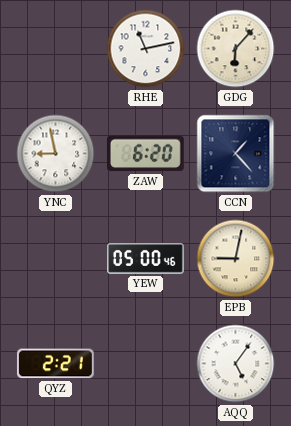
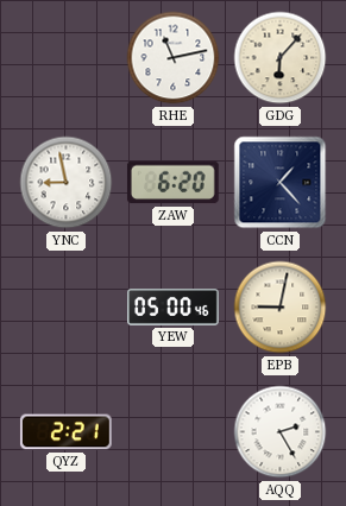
AQQ: 5:06 -> 2:25 (281, 432)
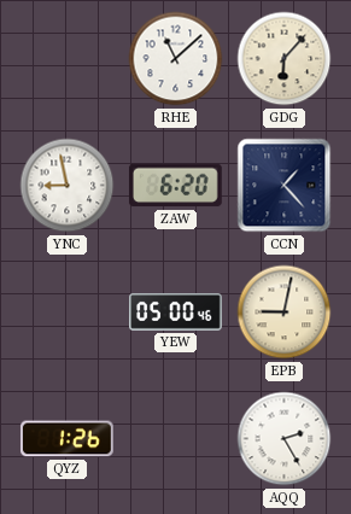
RHE: 11:13 -> 11:08 (176, 59)
QYZ: 2:21 -> 1:26 (68, 439)
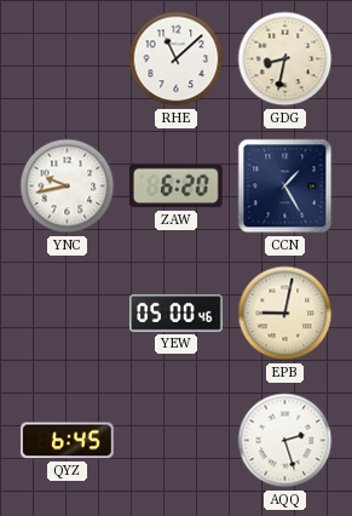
GDG: 6:07 -> 8:32 (285, 59)
YNC: 8:58 -> 9:43 (68, 187)
CCN: 1:23 -> 1:25 (285, 187)
QYZ: 1:26 -> 6:45 (68, 441)
AQQ: 2:25 -> 2:27 (285, 441)
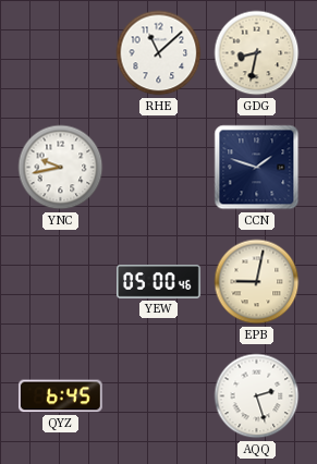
ZAW: 6:20 -> none (175, 187)
CCN: 1:25 -> 1:48 (257, 168)
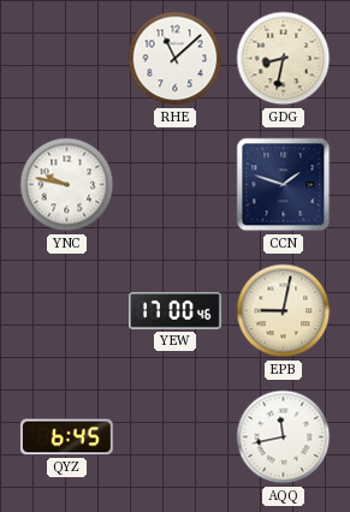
YNC: 9:43 -> 9:47 (67, 185)
YEW: 05:00 -> 17:00 (176, 311)
AQQ: 2:27 -> 11:43 (284, 437)
